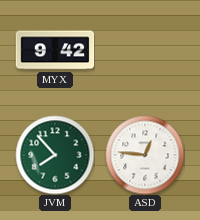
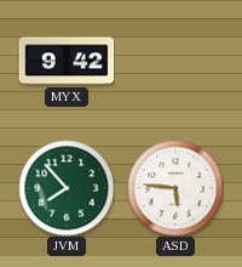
ASD: 12:46 -> 5:46 (175, 188)
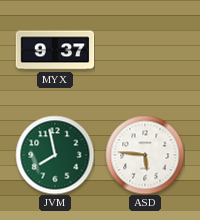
MYX: 9:42 -> 9:37 (55, 50)
JVM: 7:53 -> 7:58 (55, 155)
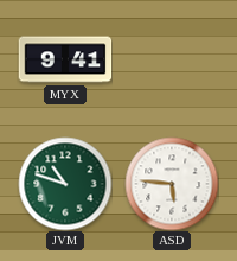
MYX: 9:37 -> 9:41 (65, 59)
JVM: 7:58 -> 10:48 (65, 184)
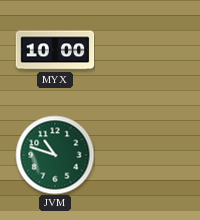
MYX: 9:41 -> 10:00 (55, 50)
ASD: 5:46 -> none (172, 184)
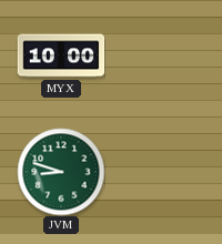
JVM: 10:48 -> 8:48 (61, 172)
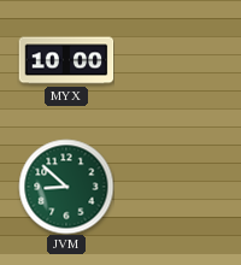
JVM: 8:48 -> 8:52 (66, 187)
